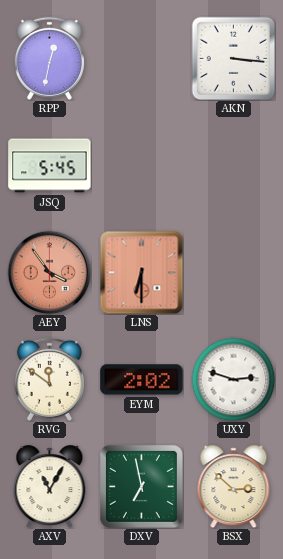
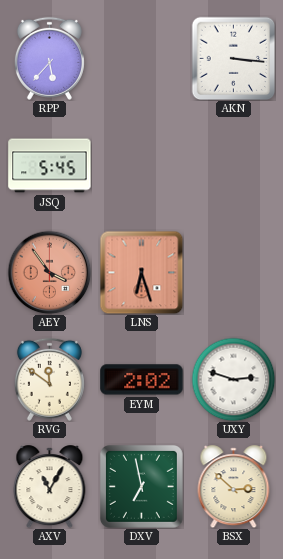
RPP: 12:32 -> 5:37 (49, 58)
LNS: 6:30 -> 6:27 (141, 272)
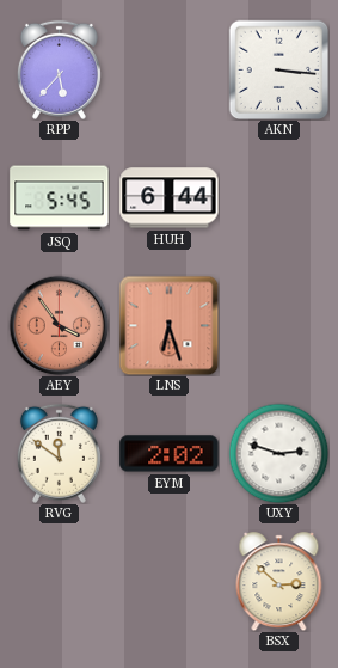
HUH: none -> 6:44 (170, 198)
AXV: 11:05 -> none (50, 487)
DXV: 6:58 -> none (141, 486)
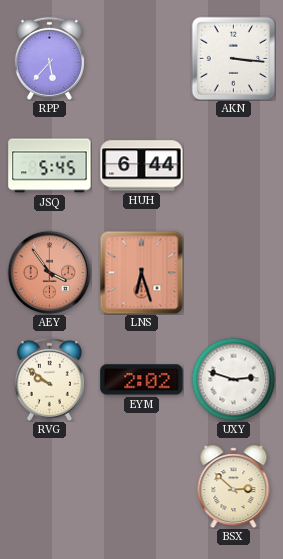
RVG: 11:51 -> 9:51 (49, 379)
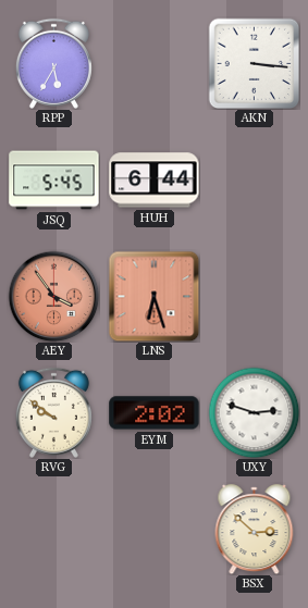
RPP: 5:37 -> 5:35 (53, 63)
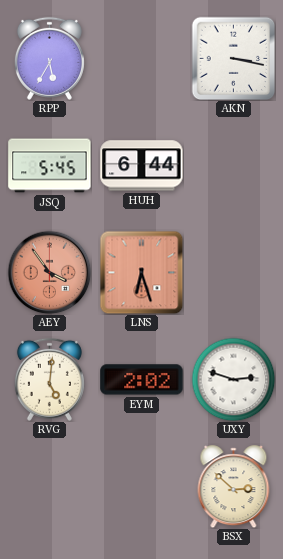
AKN: 3:16 -> 3:17 (233, 58)
RVG: 9:51 -> 5:01 (49, 379)
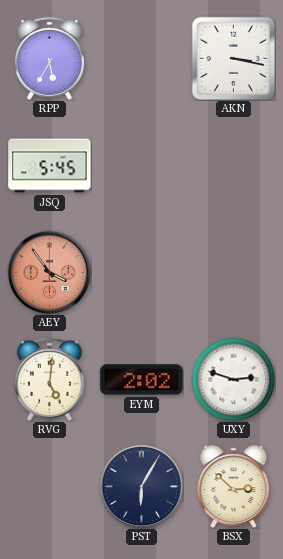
HUH: 6:44 -> none (142, 166)
LNS: 6:27 -> none (141, 272)
PST: none -> 6:05 (141, 486)
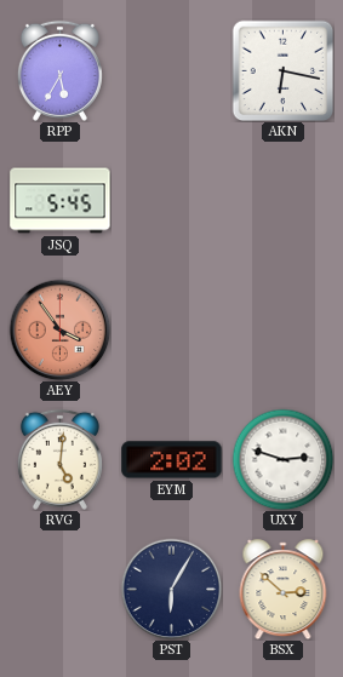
AKN: 3:17 -> 6:17 (282, 70)
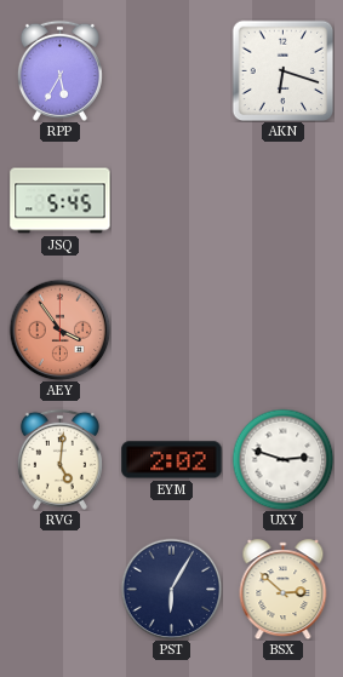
AKN: 6:17 -> 6:18 (282, 70)
